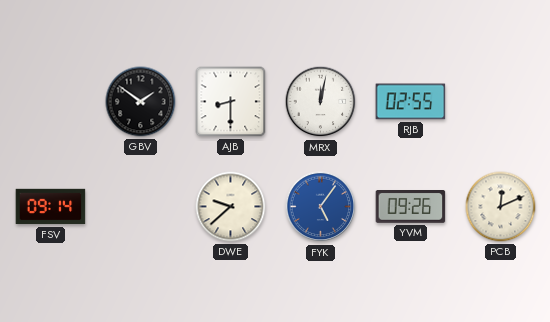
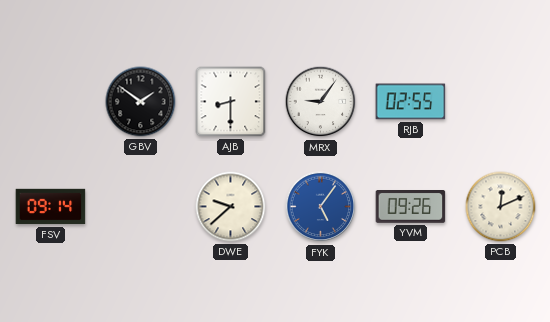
MRX: 12:02 -> 9:06 (321, 102)
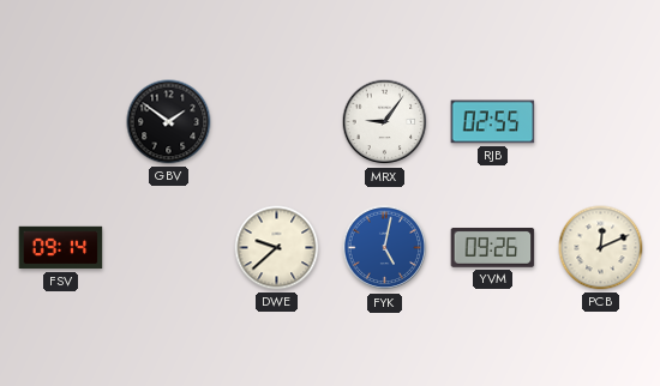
AJB: 8:30 -> none (231, 102)
FYK: 5:06 -> 5:02 (385, 248)
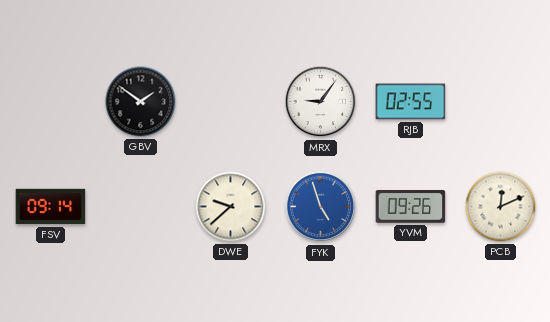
FYK: 5:02 -> 4:57 (321, 207)
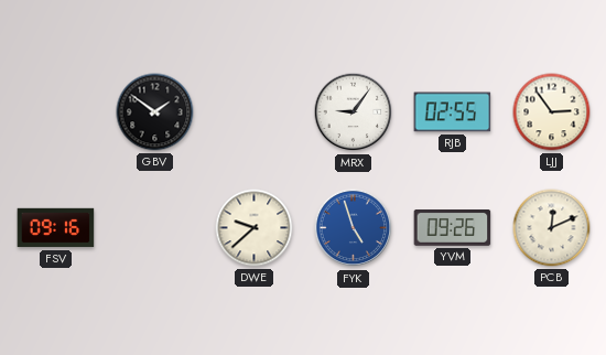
LJJ: none -> 2:54 (552, 112)
FSV: 09:14 -> 09:16 (56, 228)
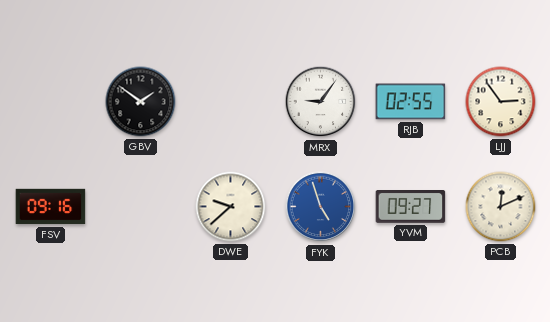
YVM: 09:26 -> 09:27 (411, 207)
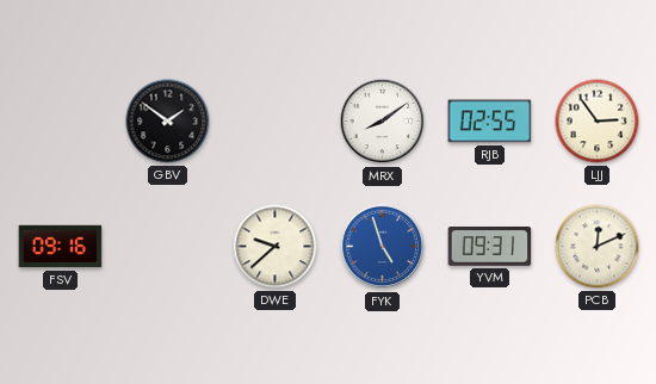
MRX: 9:06 -> 8:09 (383, 122)
YVM: 09:27 -> 09:31 (490, 247)
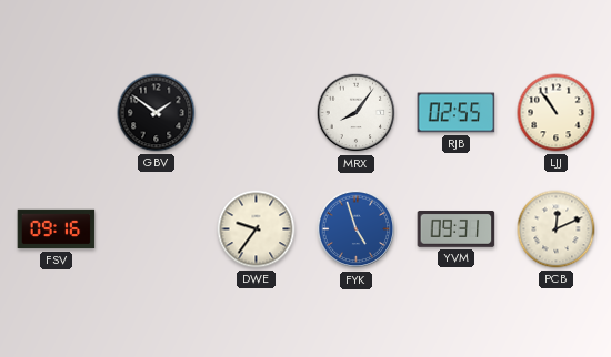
MRX: 8:09 -> 8:06 (357, 113)
LJJ: 2:54 -> 10:54 (557, 113)
DWE: 9:38 -> 9:36 (257, 229)
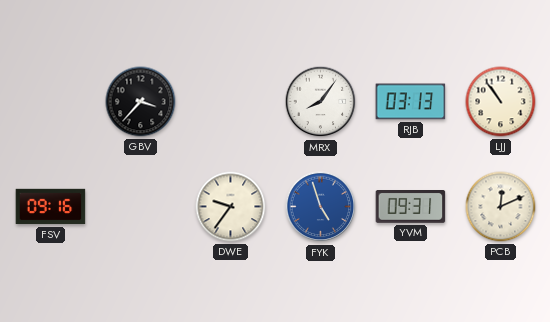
GBV: 1:51 -> 3:37 (141, 102)
RJB: 02:55 -> 03:13 (411, 102)
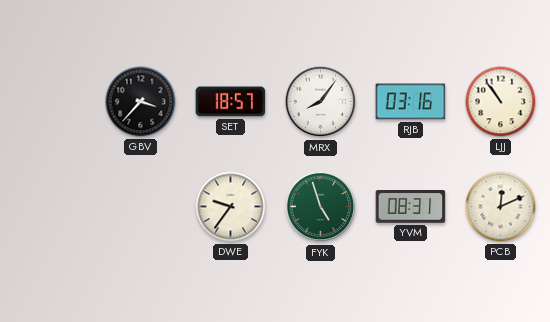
SET: none -> 18:57 (231, 102)
RJB: 03:13 -> 03:16 (411, 102)
FSV: 09:16 -> none (51, 207)
FYK dial: blue -> green (321, 207)
YVM: 09:31 -> 08:31 (411, 207)
